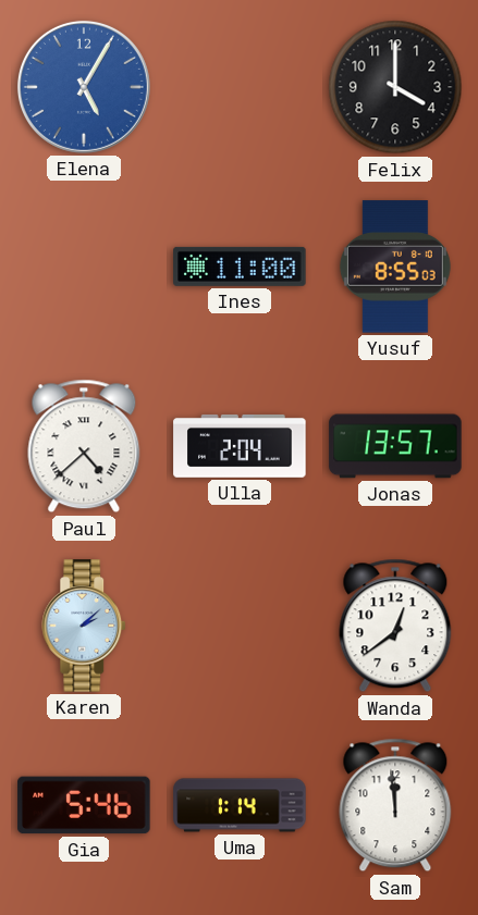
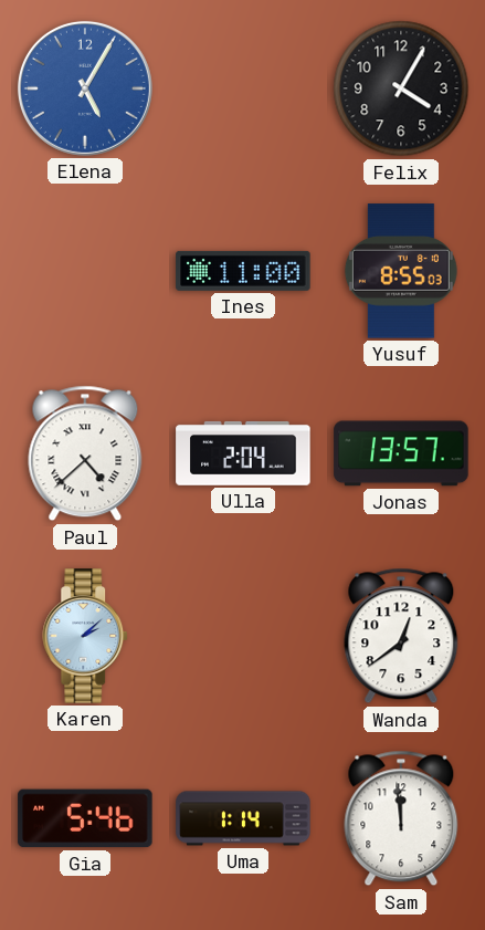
Felix: 4:00 -> 4:05 (401, 88)
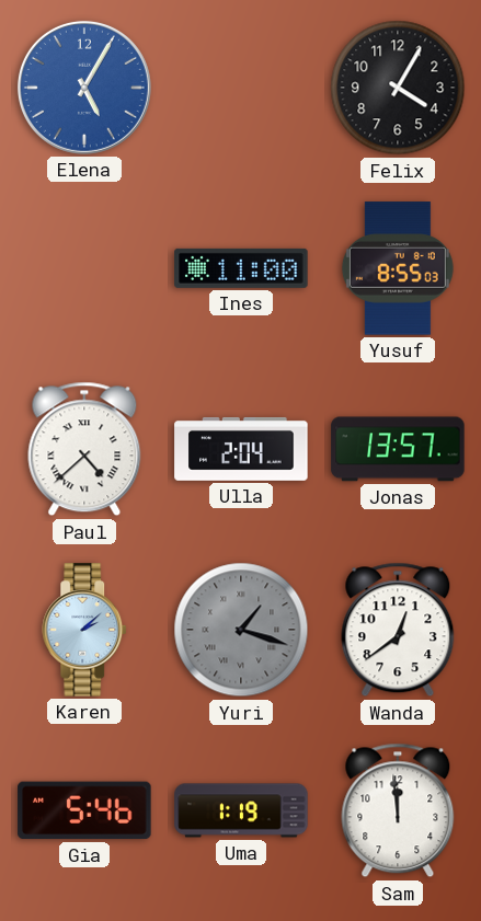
Yuri: none -> 1:18 (241, 630)
Uma: 1:14 -> 1:19 (241, 810)
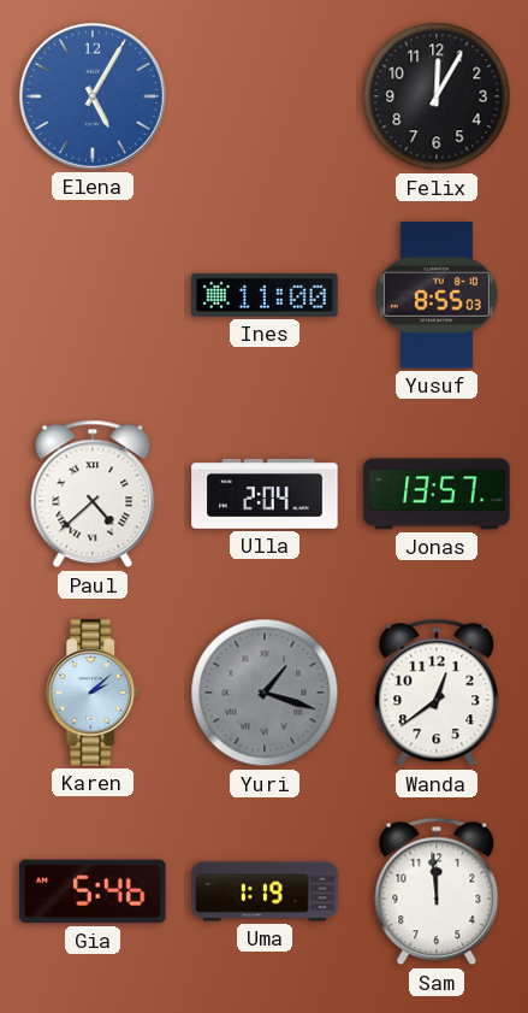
Felix: 4:05 -> 12:05 (437, 96)
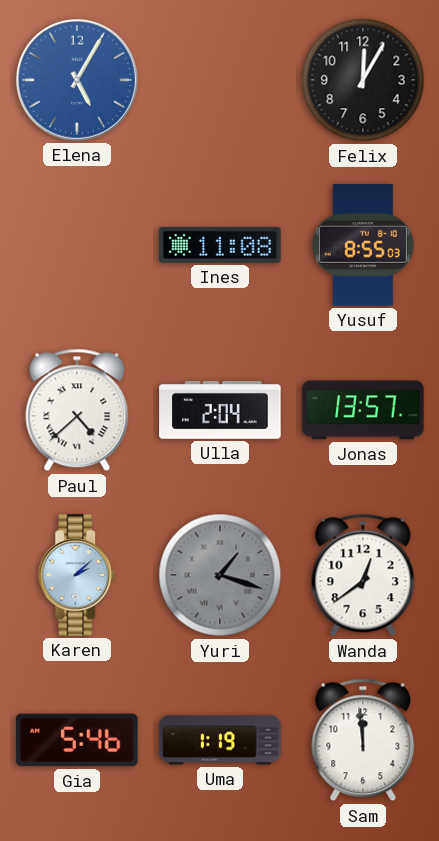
Ines: 11:00 -> 11:08 (220, 245)
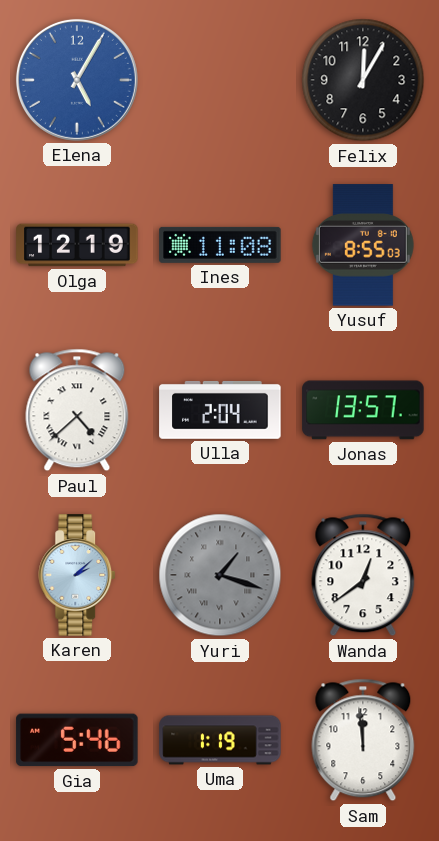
Olga: none -> 12:19 (77, 245)
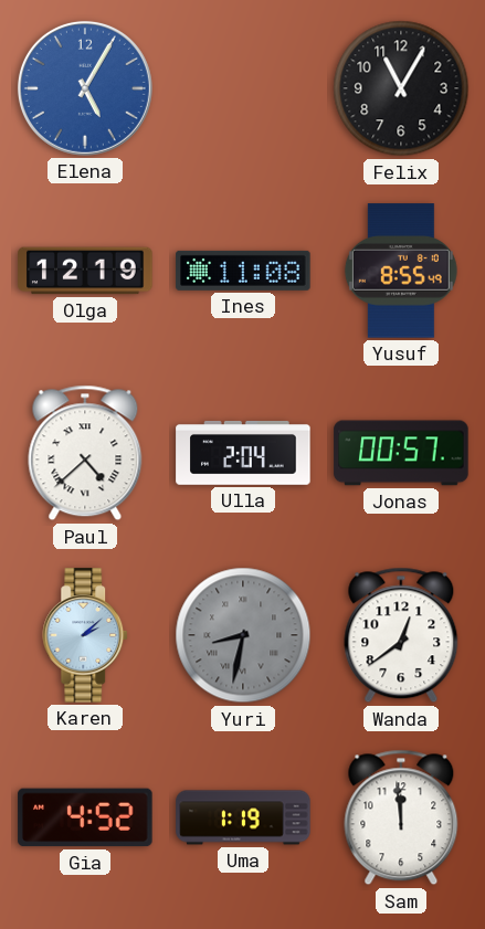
Felix: 12:05 -> 11:05 (401, 88)
Yusuf: 8:55:03 -> 8:55:49 (401, 271)
Jonas: 13:57 -> 00:57 (401, 453)
Yuri: 1:18 -> 8:32 (243, 635)
Gia: 5:46 -> 4:52 (85, 817)
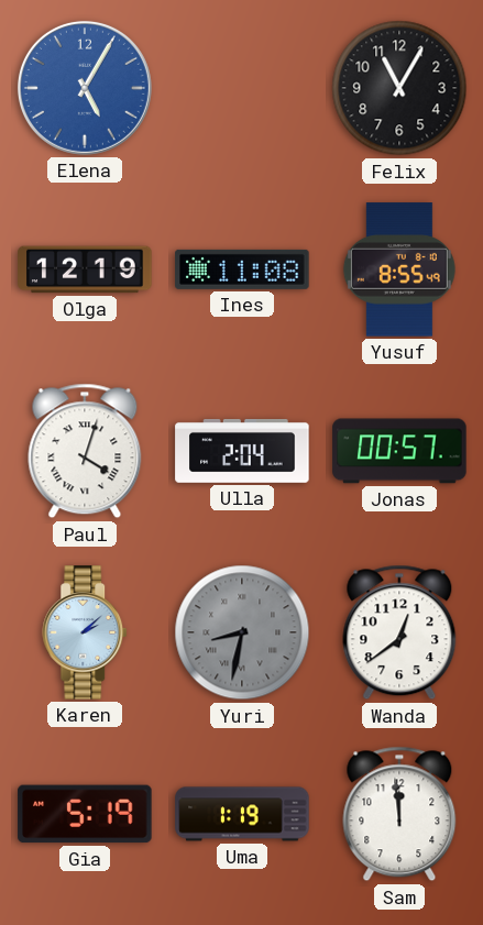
Paul: 4:38 -> 4:03 (85, 451)
Gia: 4:52 -> 5:19 (85, 814)
